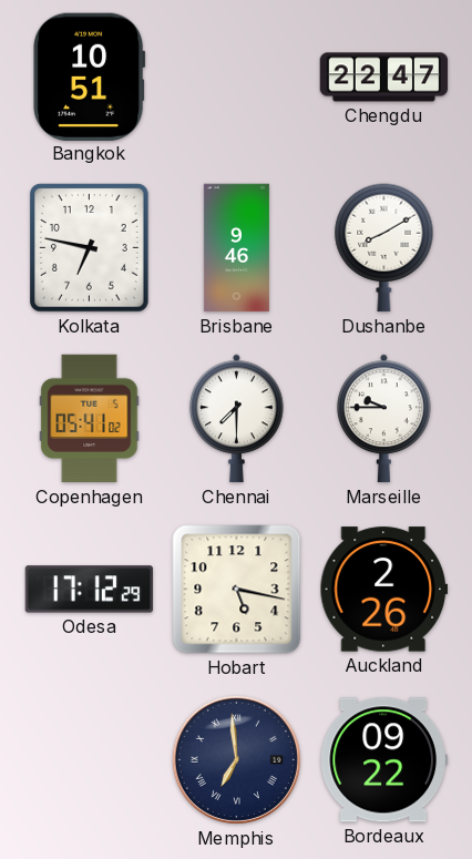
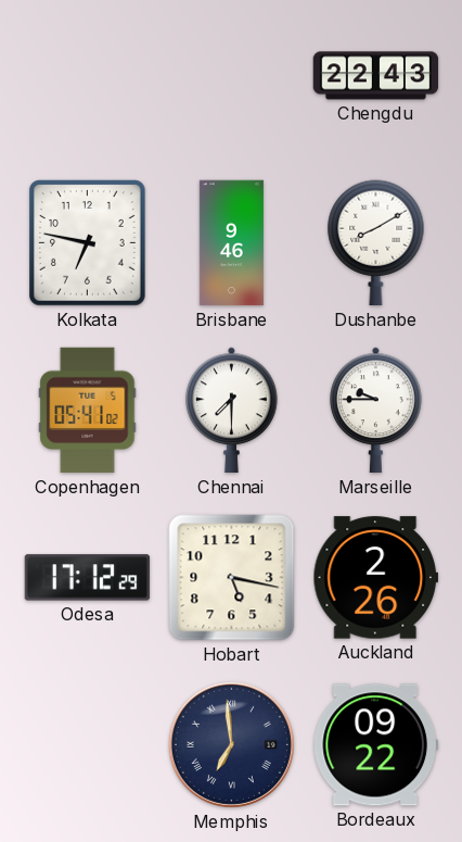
Bangkok: 10:51 -> none (90, 76)
Chengdu: 22:47 -> 22:43 (376, 76)
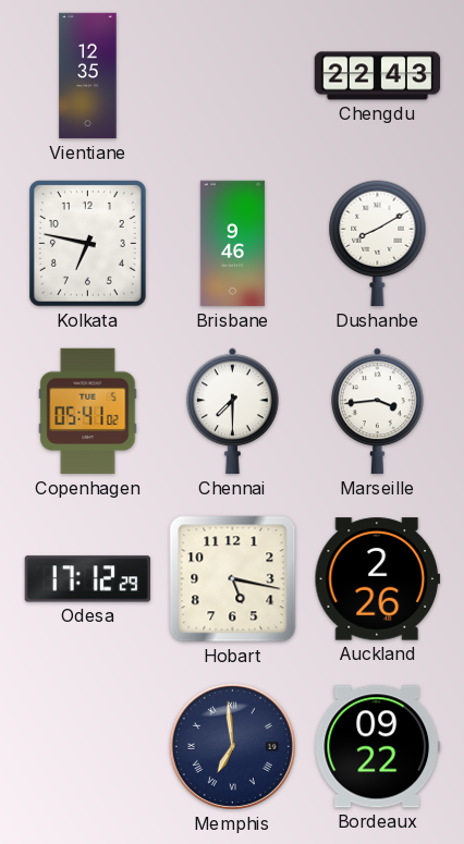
Vientiane: none -> 12:35 (88, 76)
Marseille: 9:45 -> 3:44 (378, 412)
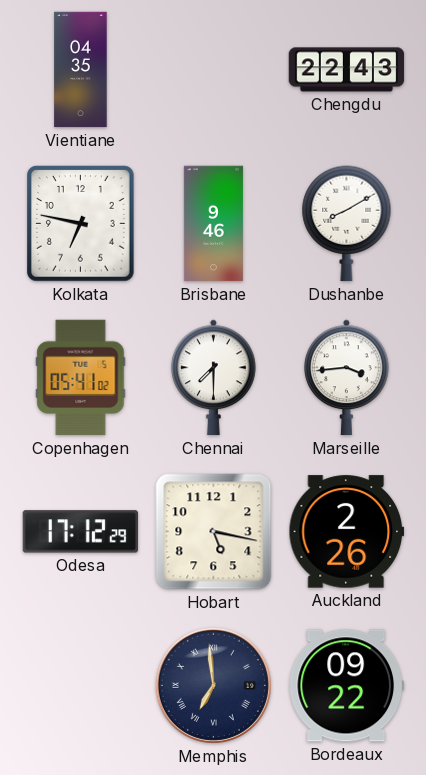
Vientiane: 12:35 -> 04:35 (81, 70)
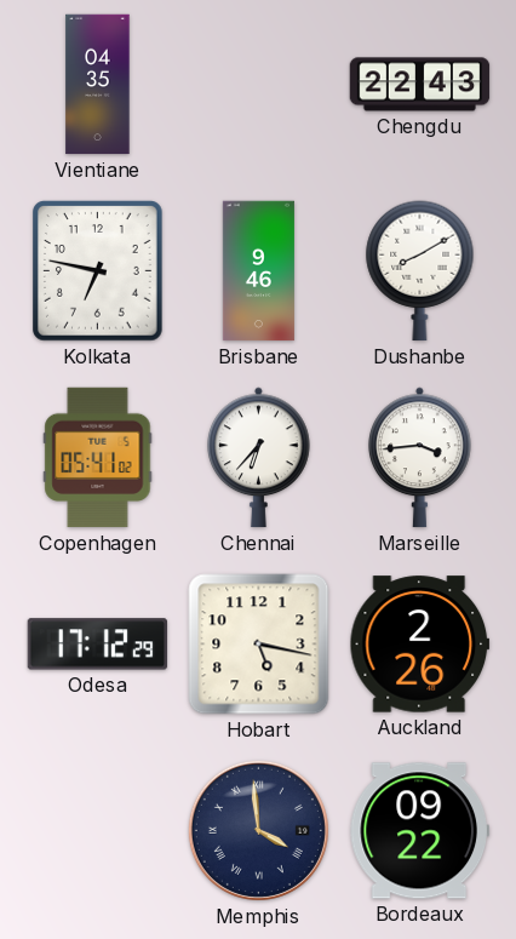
Chennai: 7:30 -> 6:37 (259, 458)
Memphis: 6:59 -> 3:59 (258, 830)
